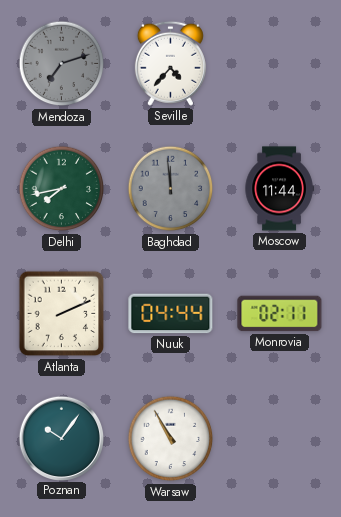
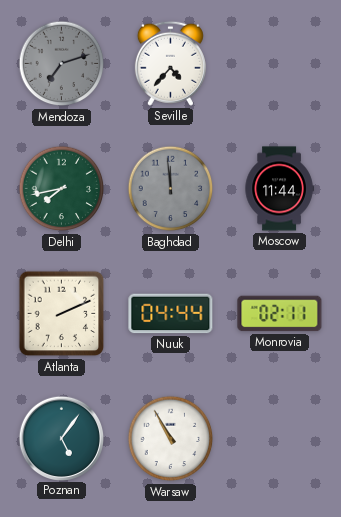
Poznan: 10:06 -> 5:06 (61, 438)
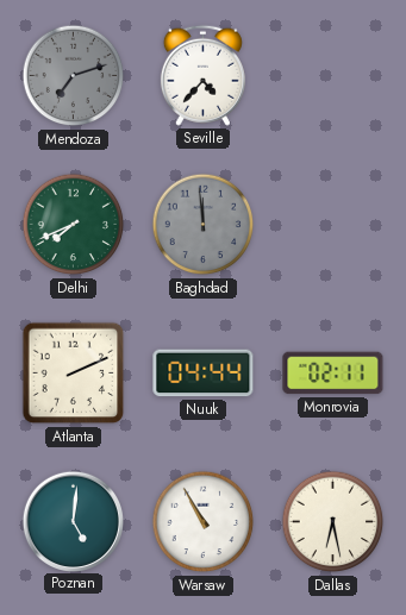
Delhi: 7:43 -> 7:41 (74, 225)
Moscow: 11:44 -> none (279, 189)
Poznan: 5:06 -> 5:01 (73, 521)
Dallas: none -> 6:28 (333, 522)
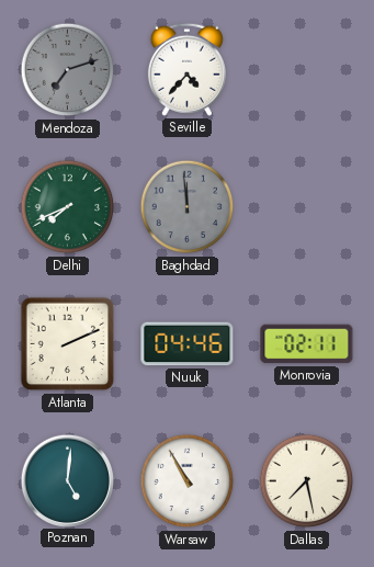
Nuuk: 04:44 -> 04:46 (188, 344)
Dallas: 6:28 -> 7:28 (307, 481)
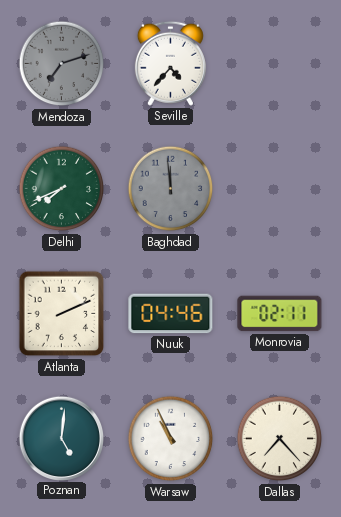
Warsaw: 10:55 -> 10:56 (171, 439)
Dallas: 7:28 -> 7:23 (280, 439)
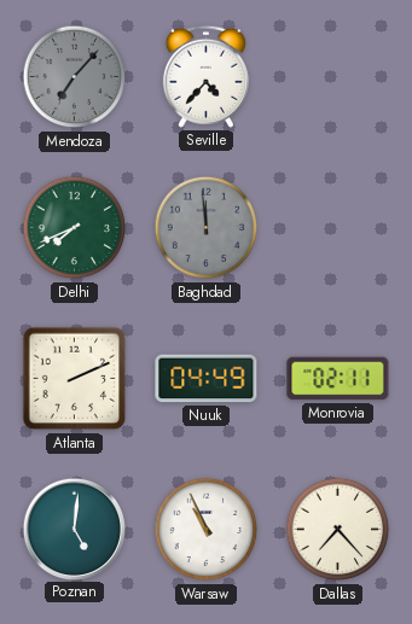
Mendoza: 7:12 -> 7:07 (75, 77)
Nuuk: 04:46 -> 04:49 (207, 379)
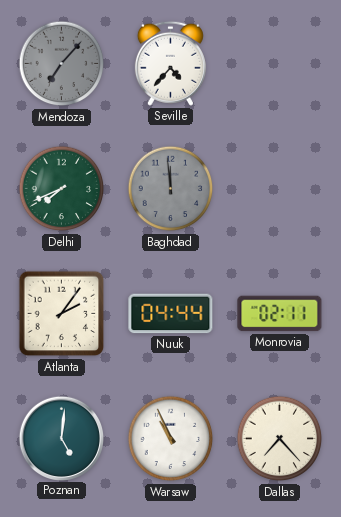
Atlanta: 2:11 -> 2:06 (62, 314)
Nuuk: 04:49 -> 04:44 (171, 314)
